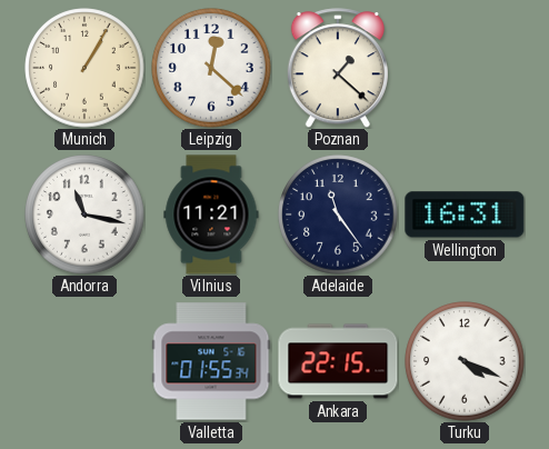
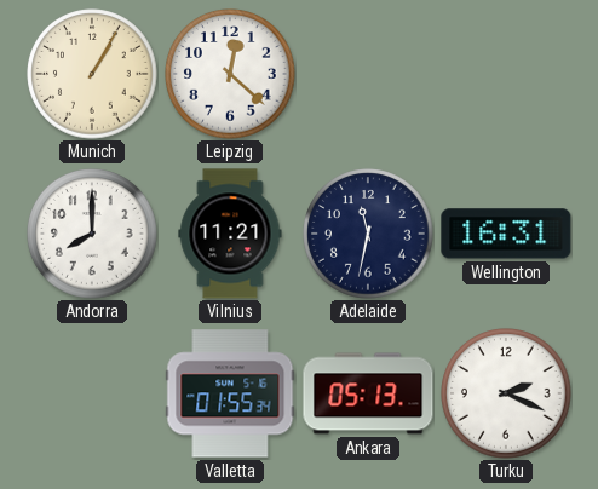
Poznan: 1:22 -> none (338, 68)
Andorra: 11:17 -> 8:00 (92, 234)
Adelaide: 11:24 -> 11:32 (368, 234)
Ankara: 22:15 -> 05:13 (368, 393)
Turku: 4:19 -> 2:19 (506, 393)
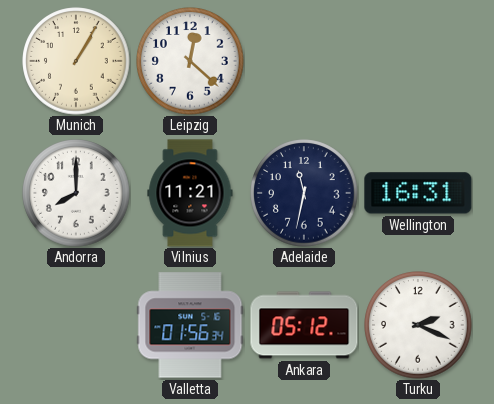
Valletta: 01:55 -> 01:56 (190, 325)
Ankara: 05:13 -> 05:12 (304, 325)
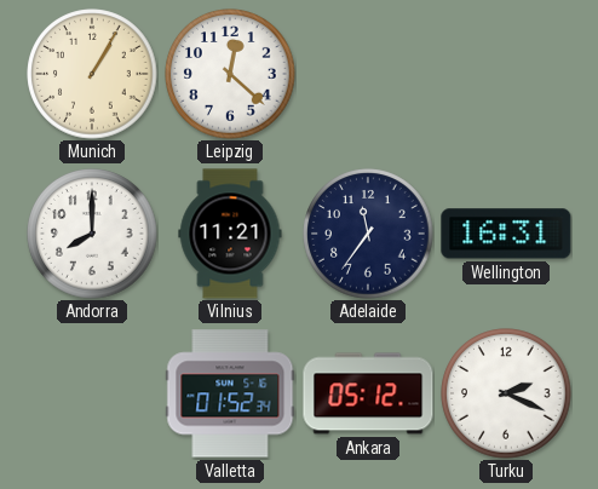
Adelaide: 11:32 -> 11:36 (368, 234)
Valletta: 01:56 -> 01:52 (230, 393)
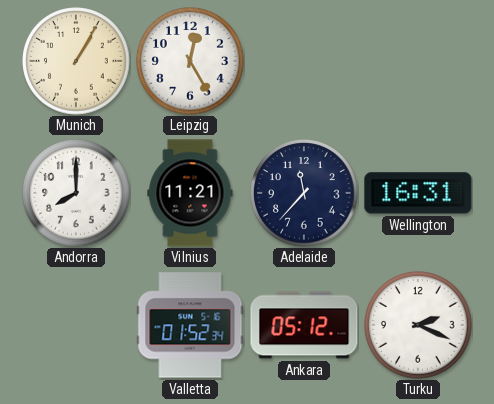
Leipzig: 12:22 -> 12:25 (190, 61)
Adelaide: 11:36 -> 11:37 (304, 193)
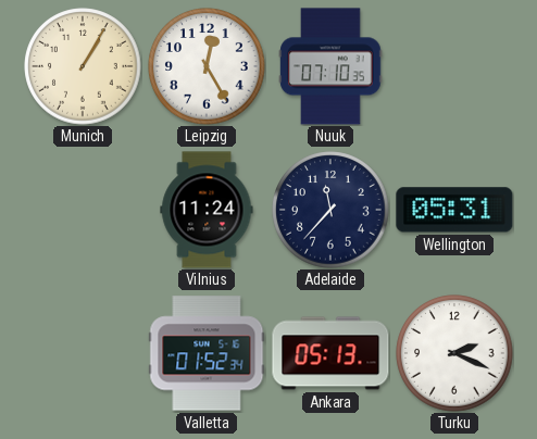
Nuuk: none -> 07:10 (330, 66)
Andorra: 8:00 -> none (76, 193)
Vilnius: 11:21 -> 11:24 (207, 210)
Wellington: 16:31 -> 05:31 (454, 210)
Ankara: 05:12 -> 05:13 (330, 353)
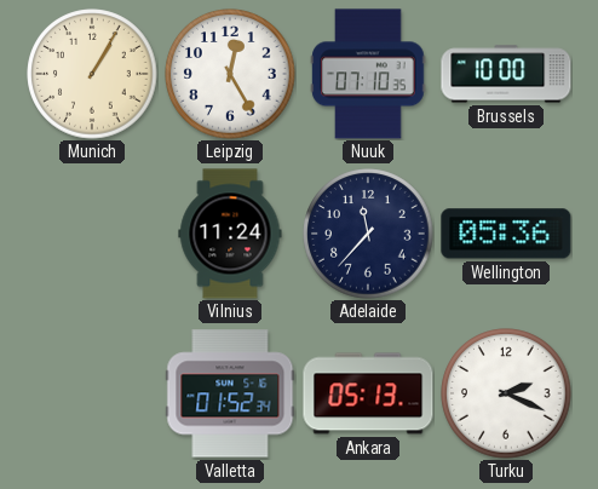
Brussels: none -> 10:00 (506, 74)
Wellington: 05:31 -> 05:36 (506, 234)
